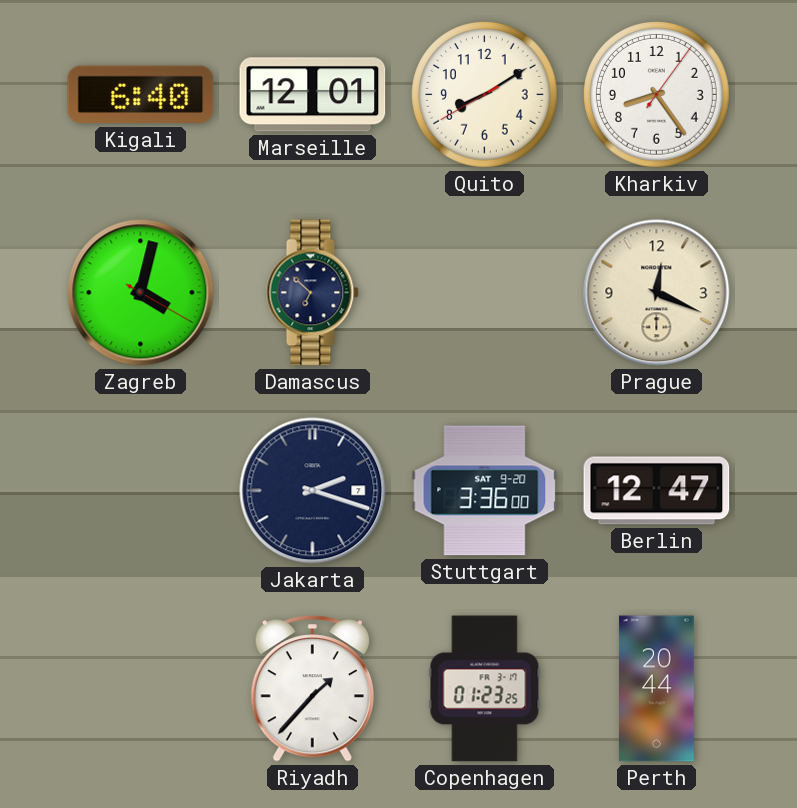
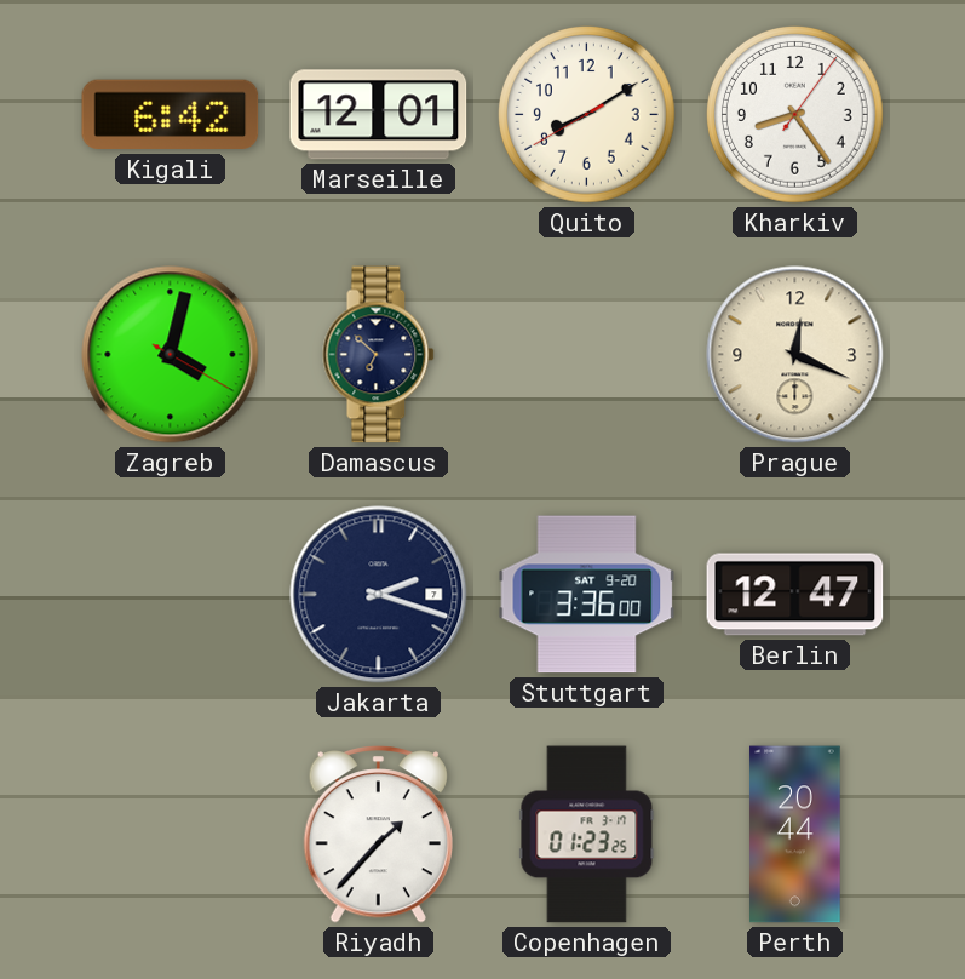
Kigali: 6:40 -> 6:42 (171, 115)
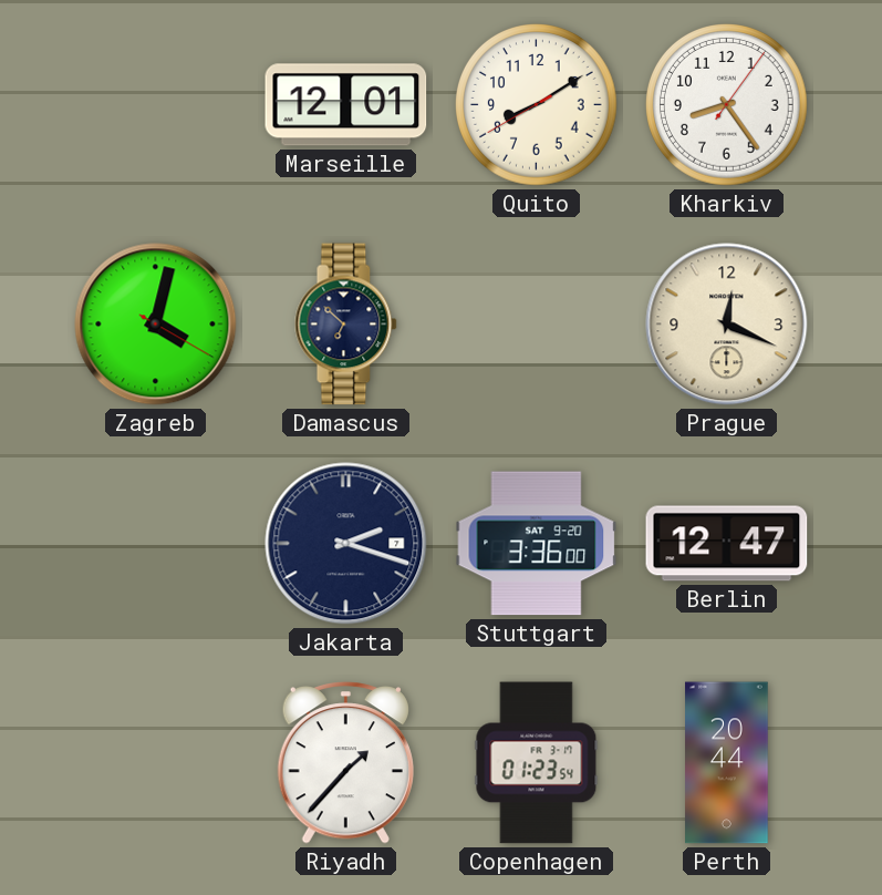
Kigali: 6:42 -> none (171, 115)
Copenhagen: 01:23:25 -> 01:23:54 (537, 763)
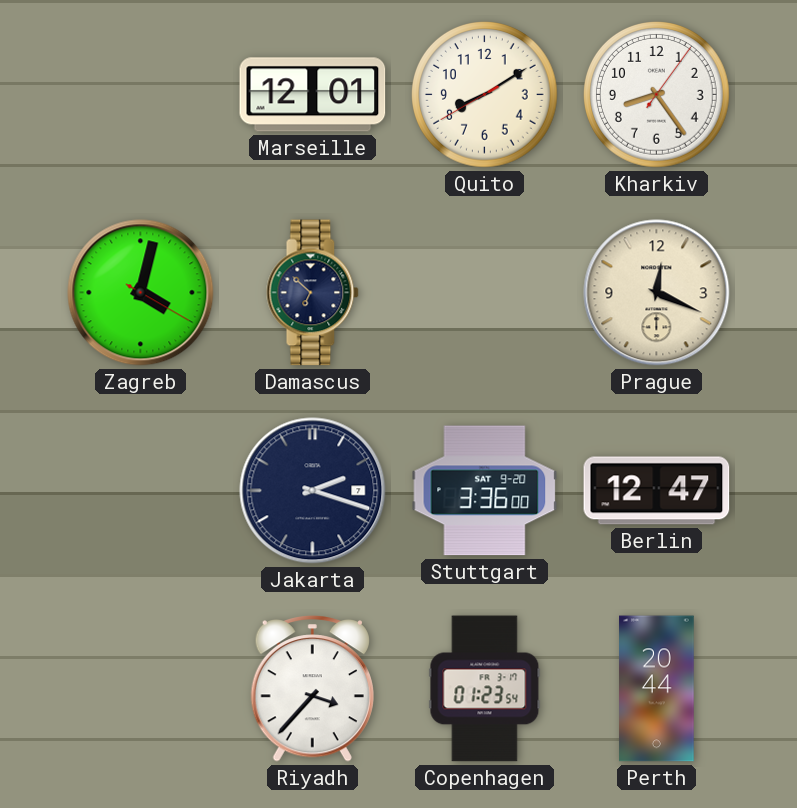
Riyadh: 1:37 -> 3:37 (312, 689)
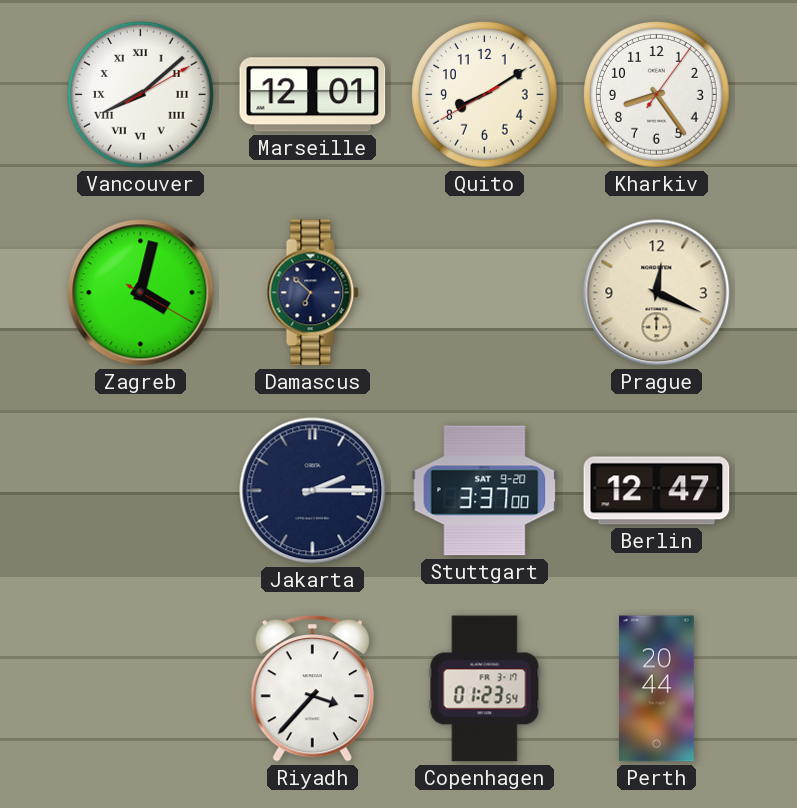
Vancouver: none -> 8:08 (141, 95)
Jakarta: 2:18 -> 2:15 (313, 491)
Stuttgart: 3:36 -> 3:37 (485, 491)
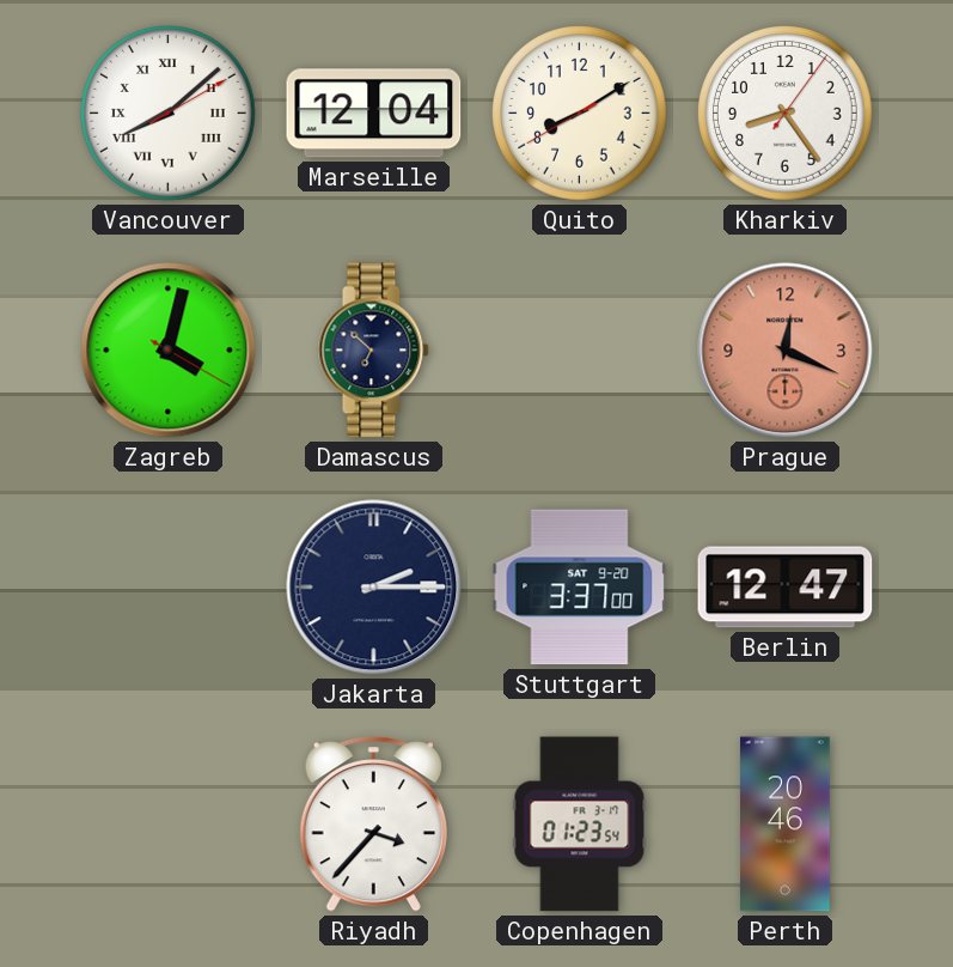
Marseille: 12:01 -> 12:04 (374, 114)
Prague dial: cream -> salmon (786, 351)
Perth: 20:44 -> 20:46 (786, 825)
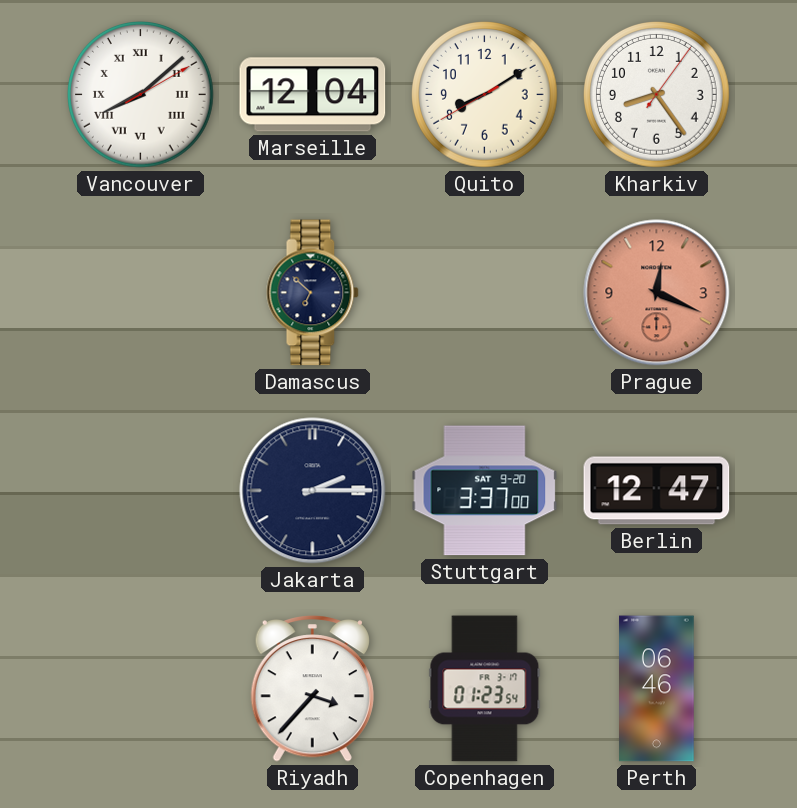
Zagreb: 4:02 -> none (169, 351)
Perth: 20:46 -> 06:46 (657, 689)
